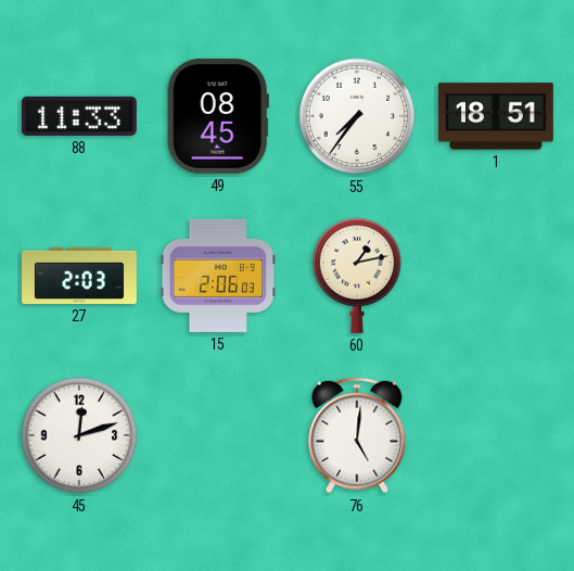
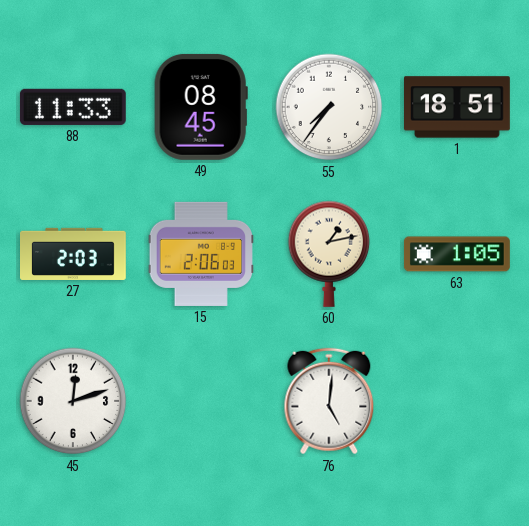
63: none -> 1:05 (457, 254)
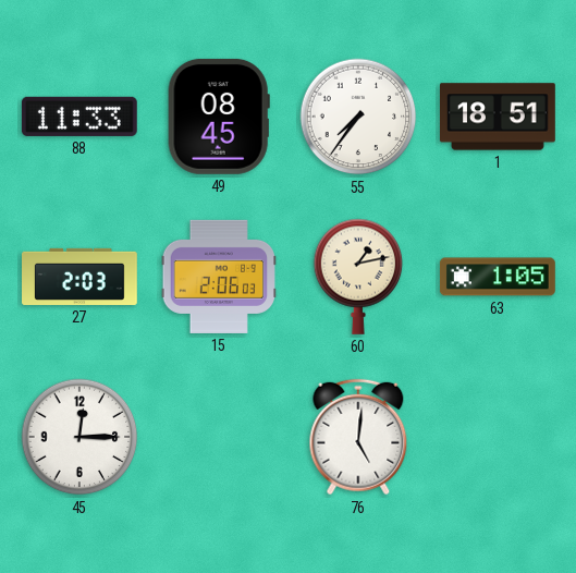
45: 12:12 -> 12:15 (79, 437)
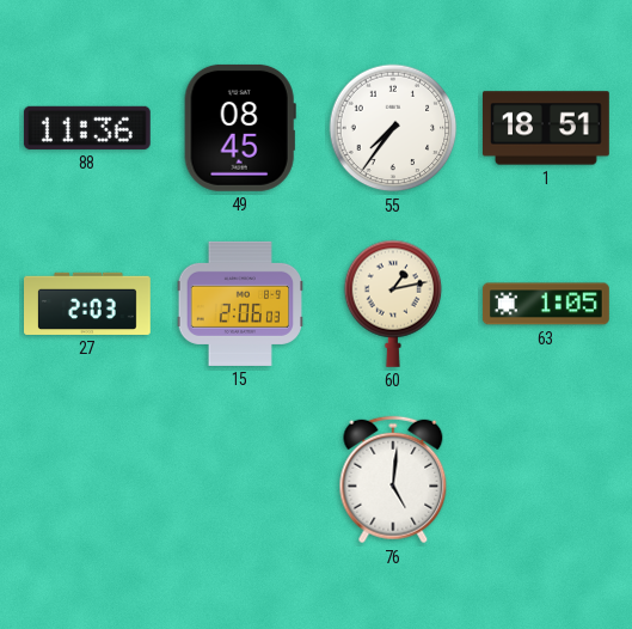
88: 11:33 -> 11:36 (87, 128)
45: 12:15 -> none (79, 437)
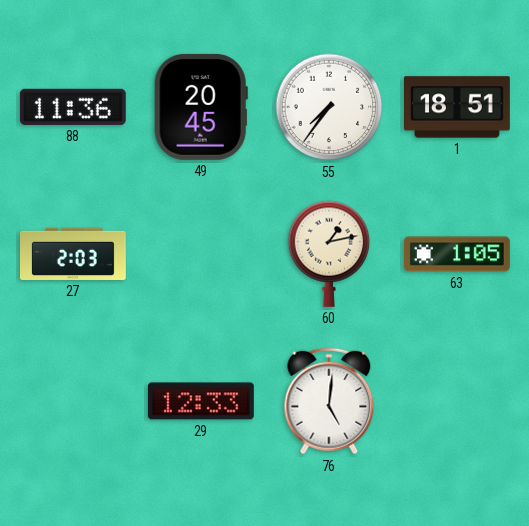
49: 08:45 -> 20:45 (201, 107)
15: 2:06 -> none (240, 304)
29: none -> 12:33 (201, 401)
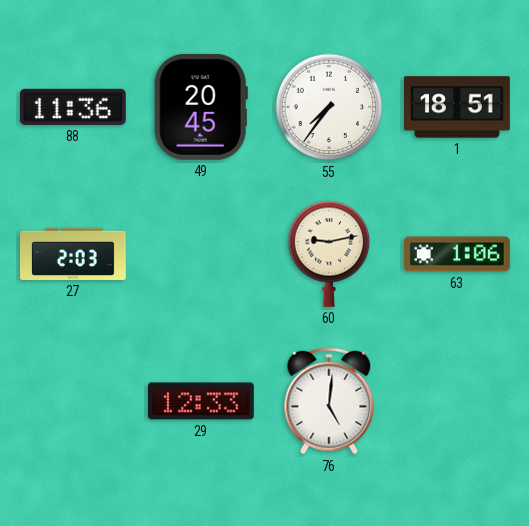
60: 1:13 -> 9:13 (329, 254)
63: 1:05 -> 1:06 (457, 254)
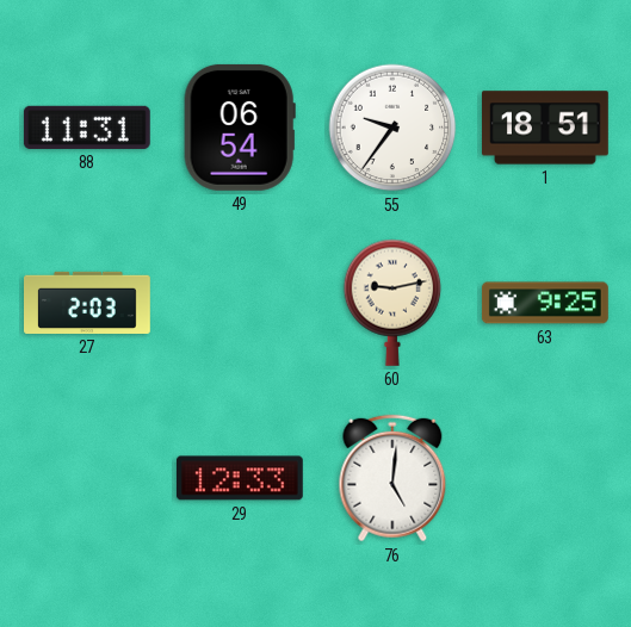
88: 11:36 -> 11:31 (87, 128)
49: 20:45 -> 06:54 (240, 128)
55: 7:36 -> 9:36 (392, 128)
63: 1:06 -> 9:25 (545, 303)
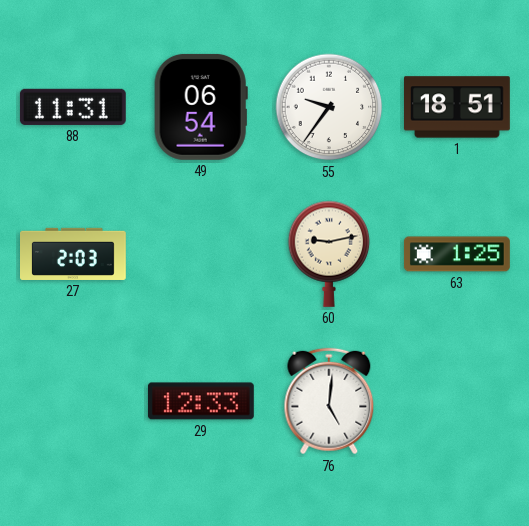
63: 9:25 -> 1:25 (457, 254)
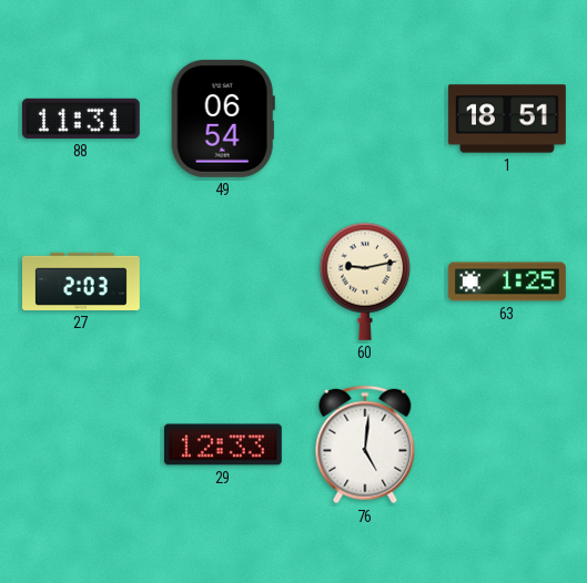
55: 9:36 -> none (329, 107)
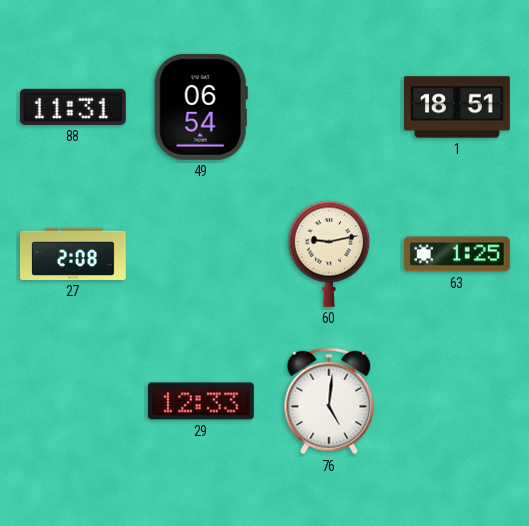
27: 2:03 -> 2:08 (74, 254)
